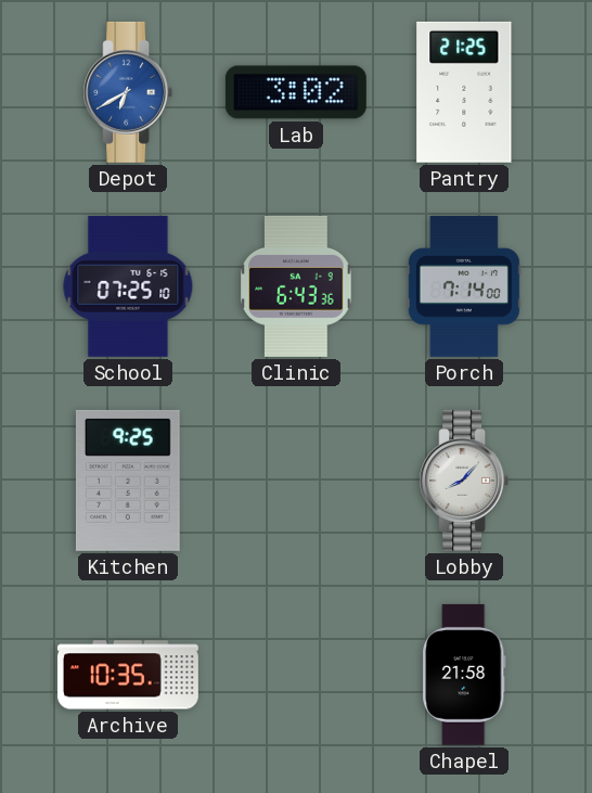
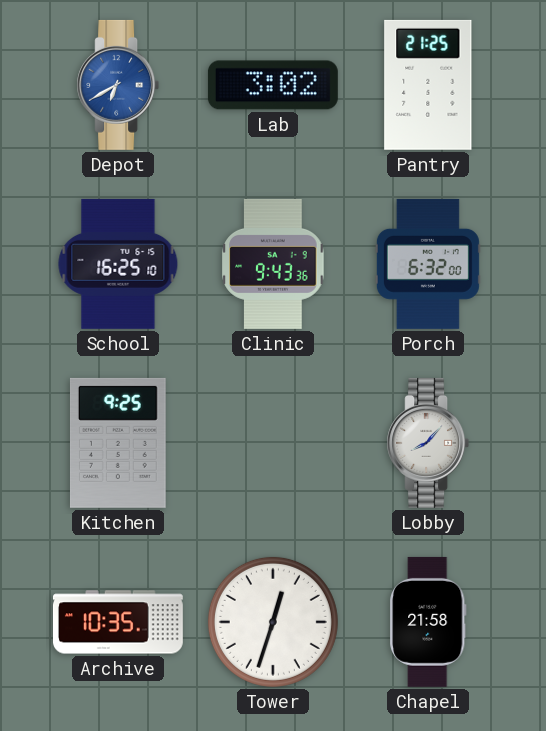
School: 07:25 -> 16:25 (118, 264)
Clinic: 6:43 -> 9:43 (273, 264)
Porch: 7:14 -> 6:32 (428, 264)
Tower: none -> 12:33 (273, 622)
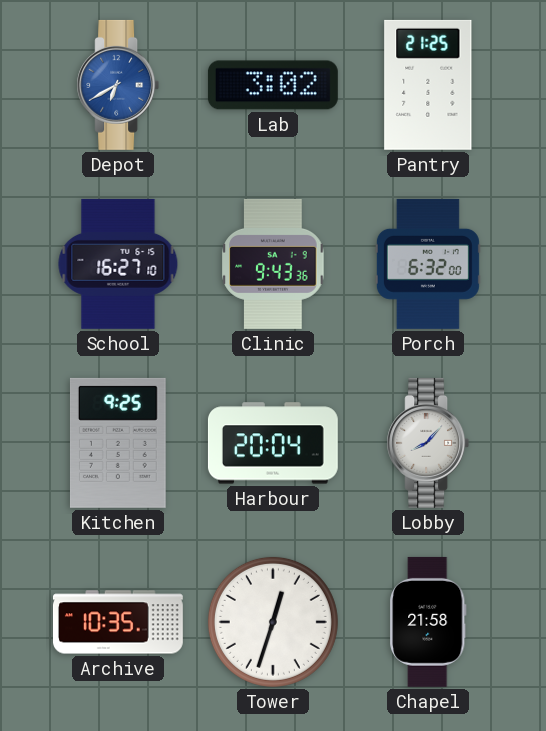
School: 16:25 -> 16:27 (118, 264)
Harbour: none -> 20:04 (273, 443)
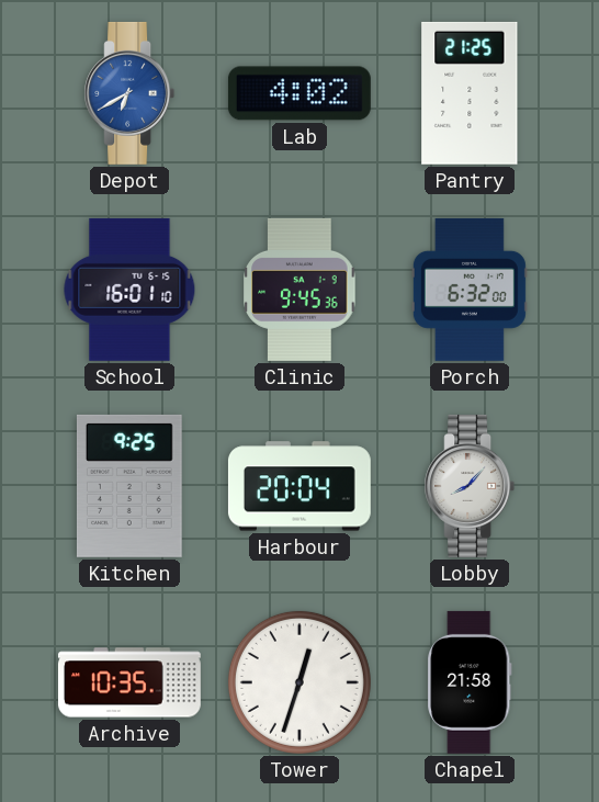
Lab: 3:02 -> 4:02 (299, 93)
School: 16:27 -> 16:01 (129, 290)
Clinic: 9:43 -> 9:45 (299, 290)
